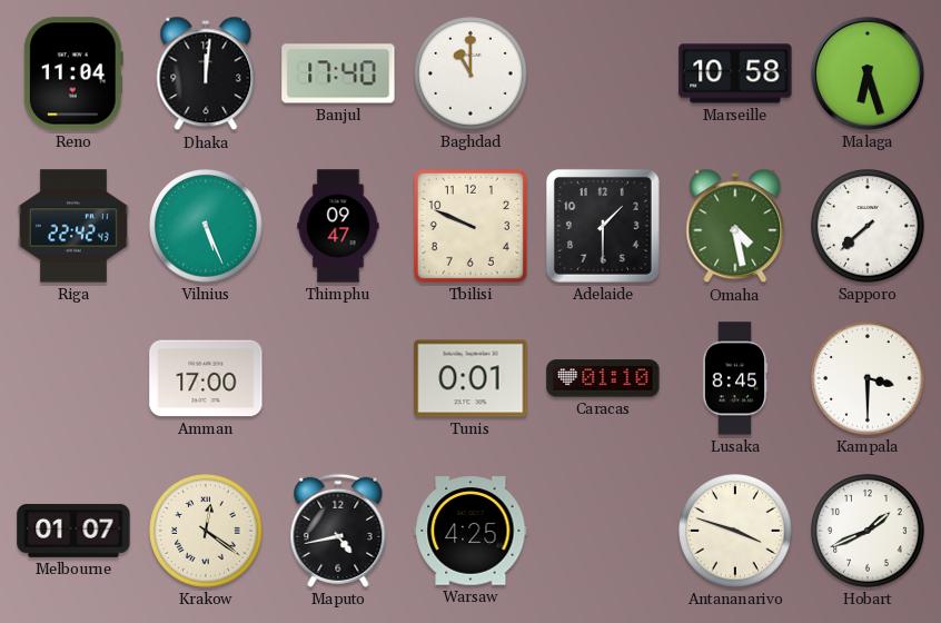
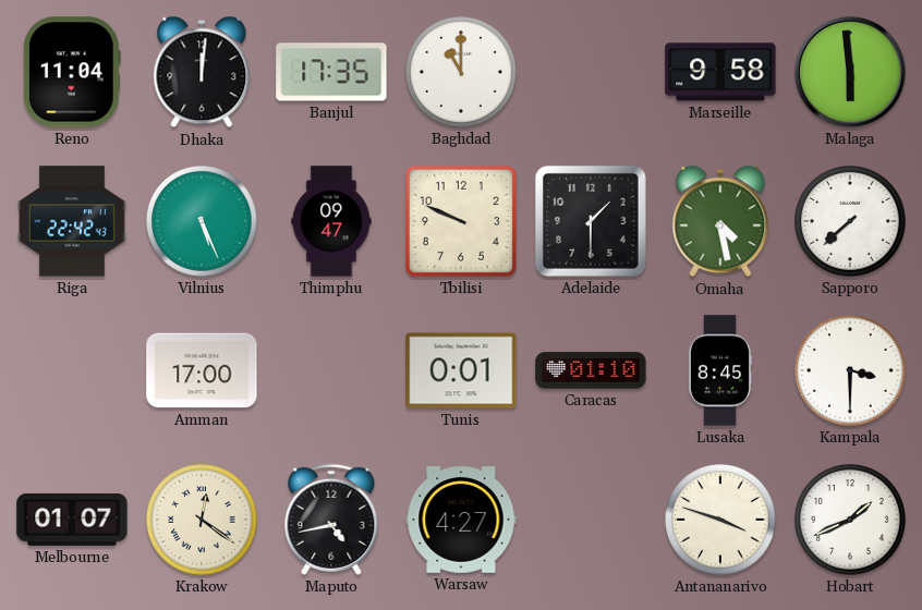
Banjul: 17:40 -> 17:35 (331, 72)
Marseille: 10:58 -> 9:58 (720, 72)
Malaga: 6:27 -> 5:59 (850, 72)
Warsaw: 4:25 -> 4:27 (461, 520)
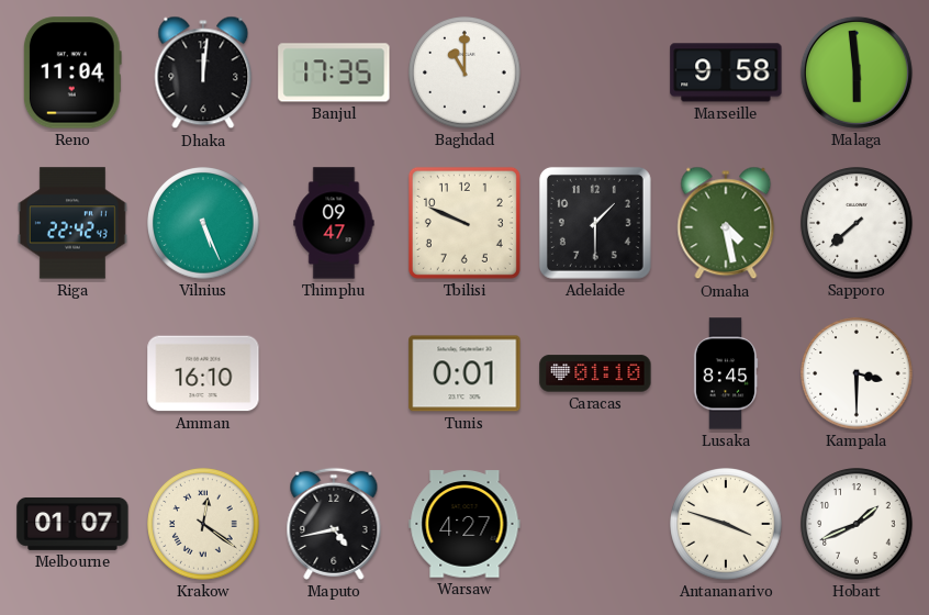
Amman: 17:00 -> 16:10 (203, 373)
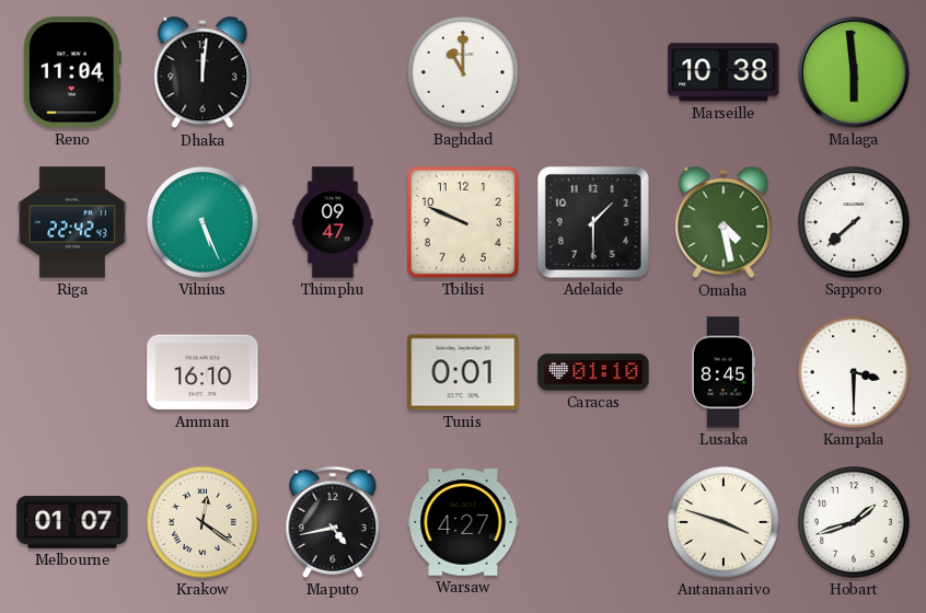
Banjul: 17:35 -> none (334, 72)
Marseille: 9:58 -> 10:38 (724, 72)
Hobart: 1:41 -> 1:42 (854, 522)
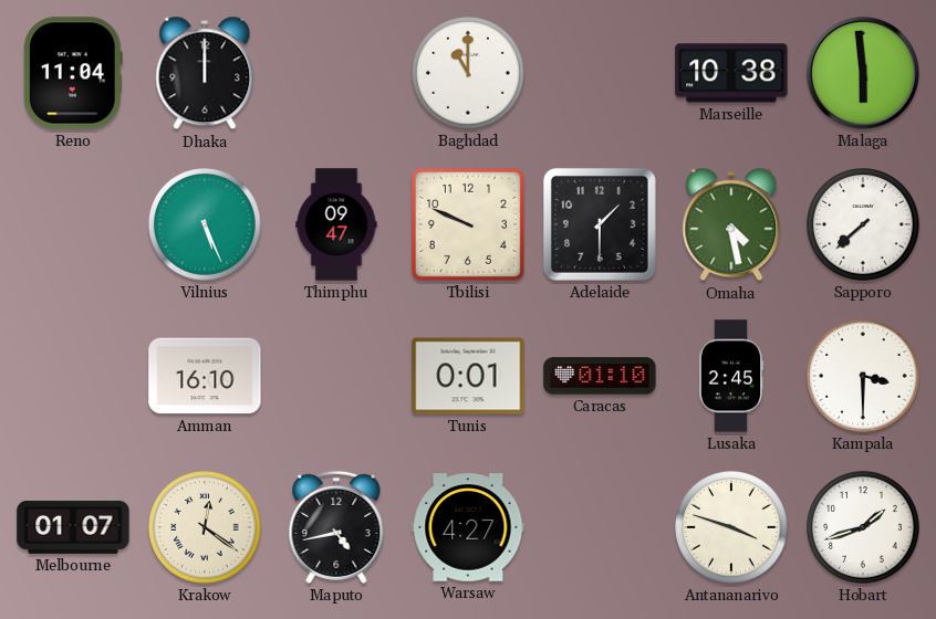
Dhaka: 12:01 -> 12:00 (205, 73)
Riga: 22:42 -> none (72, 222)
Lusaka: 8:45 -> 2:45 (731, 376)
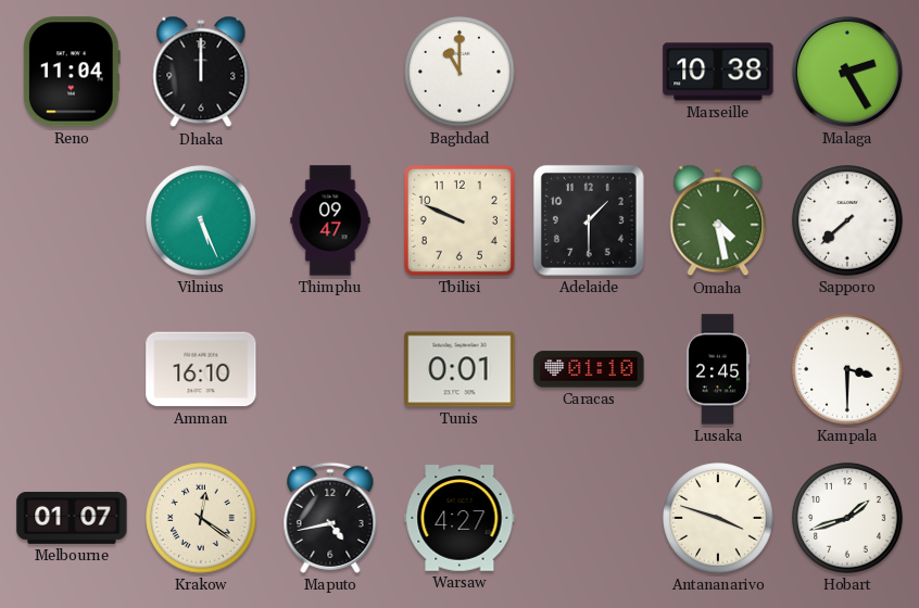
Malaga: 5:59 -> 2:25 (847, 72)
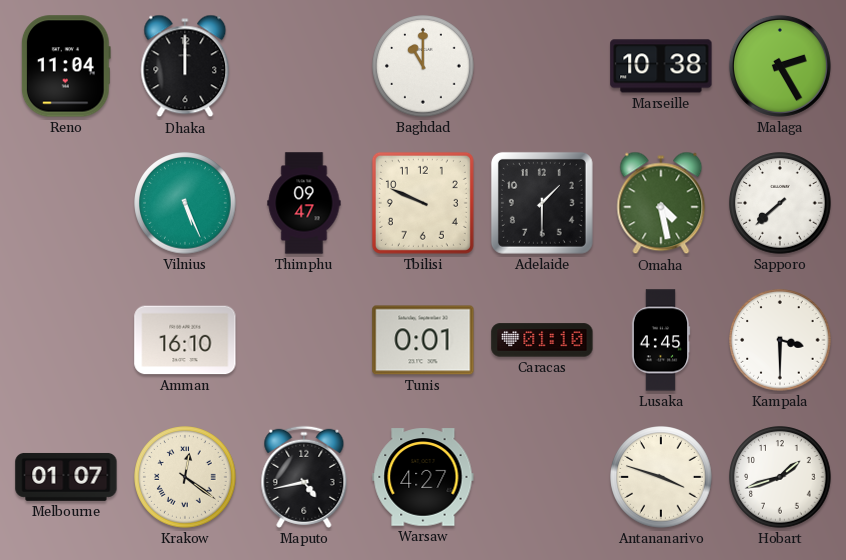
Lusaka: 2:45 -> 4:45 (661, 340)
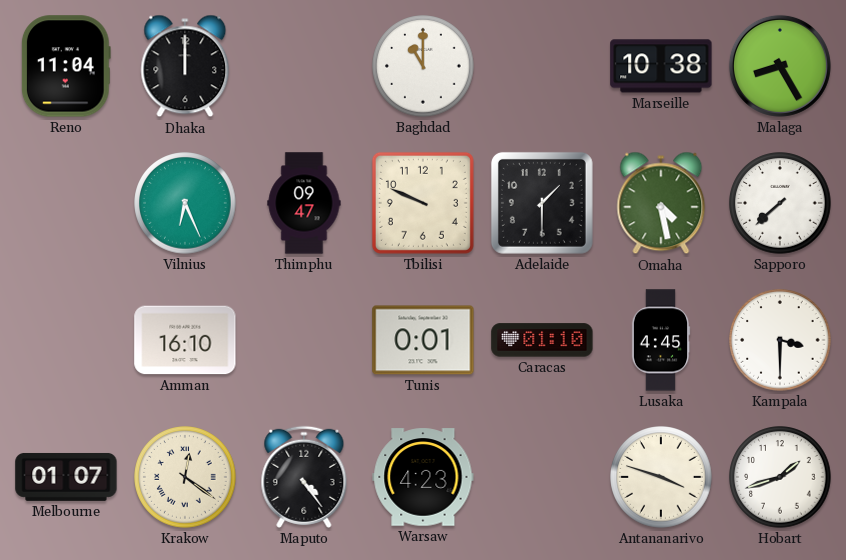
Malaga: 2:25 -> 8:25 (780, 66)
Vilnius: 5:26 -> 6:26 (185, 203)
Maputo: 4:43 -> 4:24 (304, 477)
Warsaw: 4:27 -> 4:23 (423, 477)
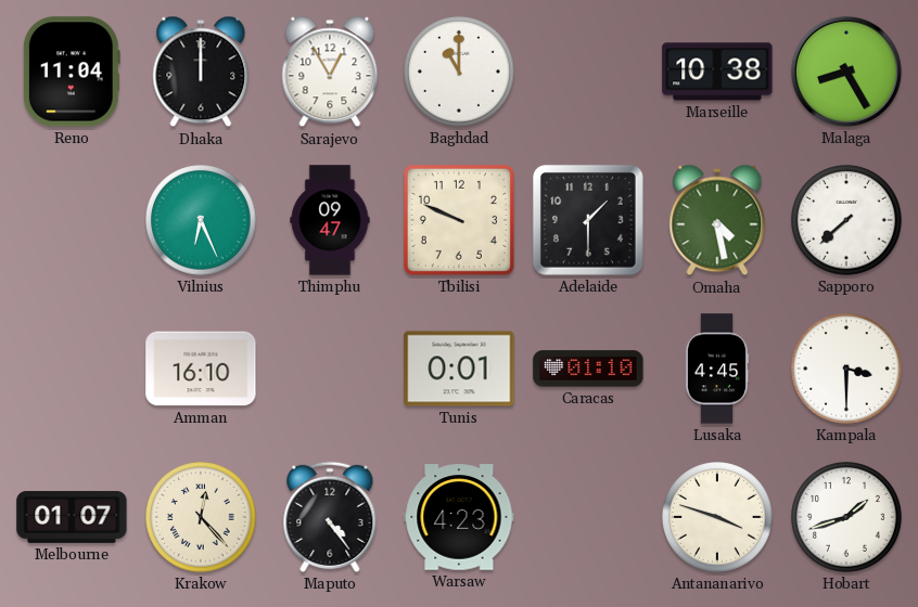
Sarajevo: none -> 12:55 (330, 72)
Krakow: 12:21 -> 12:23 (201, 517)
